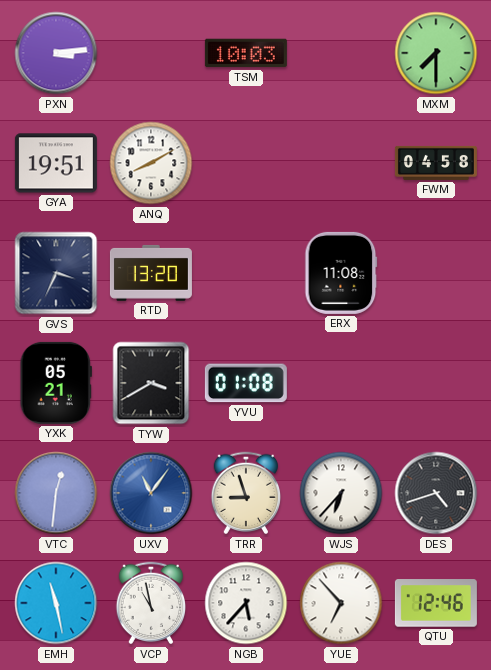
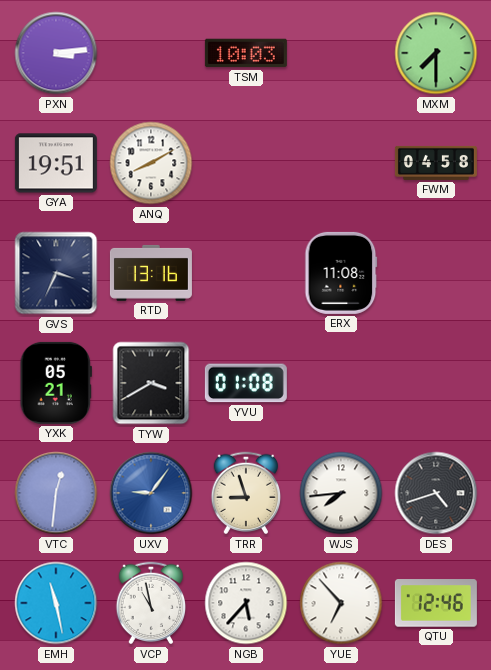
RTD: 13:20 -> 13:16 (151, 273)
UXV: 11:06 -> 9:06 (151, 493)
WJS: 6:37 -> 7:44 (341, 493)
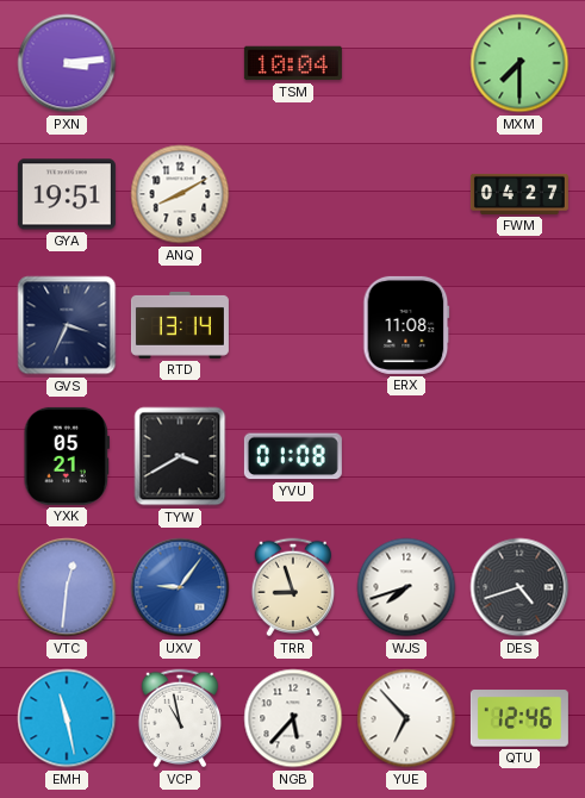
TSM: 10:03 -> 10:04 (293, 63)
FWM: 04:58 -> 04:27 (519, 194)
RTD: 13:16 -> 13:14 (180, 325)
WJS: 7:44 -> 7:42 (406, 587)
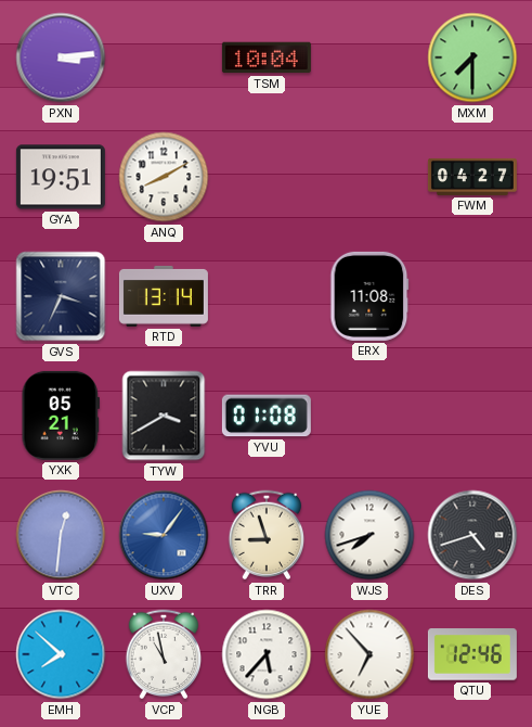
EMH: 11:28 -> 7:52 (61, 654)
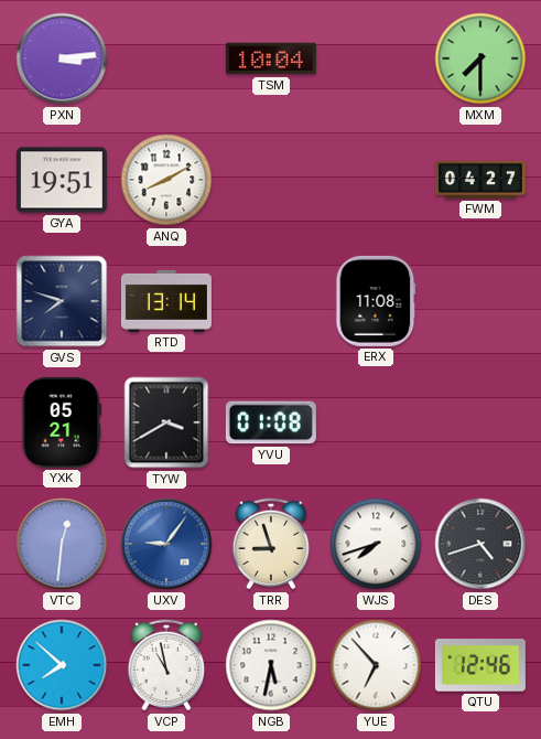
GVS: 3:34 -> 7:48 (62, 301)
NGB: 5:37 -> 5:32 (271, 665)
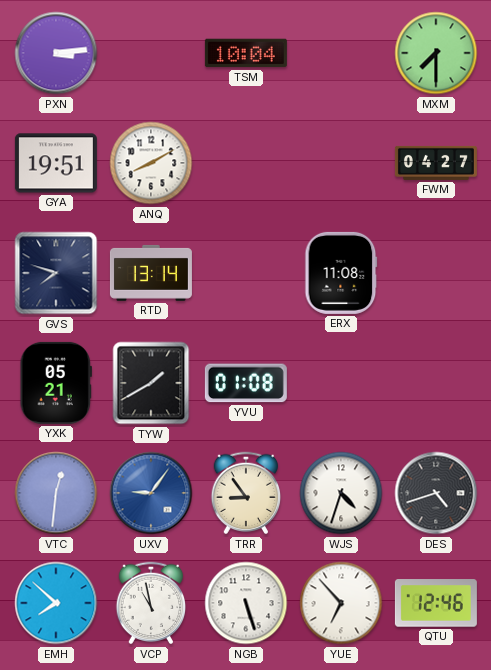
TYW: 3:40 -> 1:40 (151, 383)
TRR: 8:57 -> 8:54 (246, 493)
WJS: 7:42 -> 4:33 (341, 493)
NGB: 5:32 -> 5:27 (246, 603)
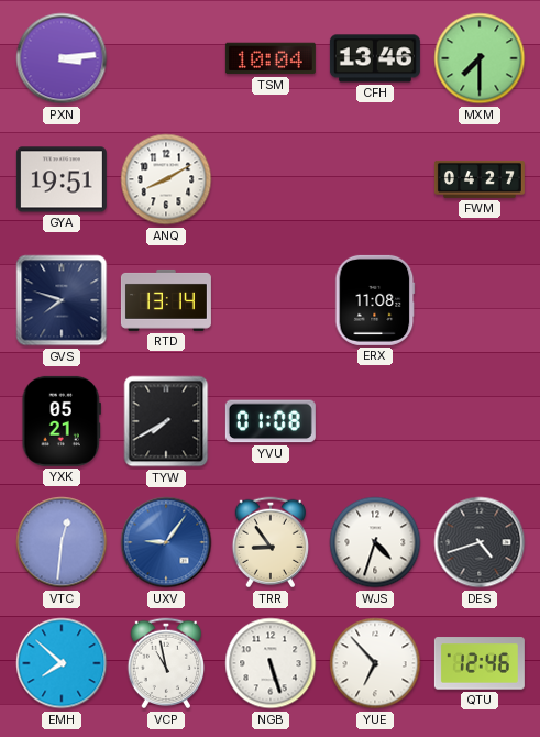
CFH: none -> 13:46 (375, 58)
TYW: 1:40 -> 7:40 (166, 421)
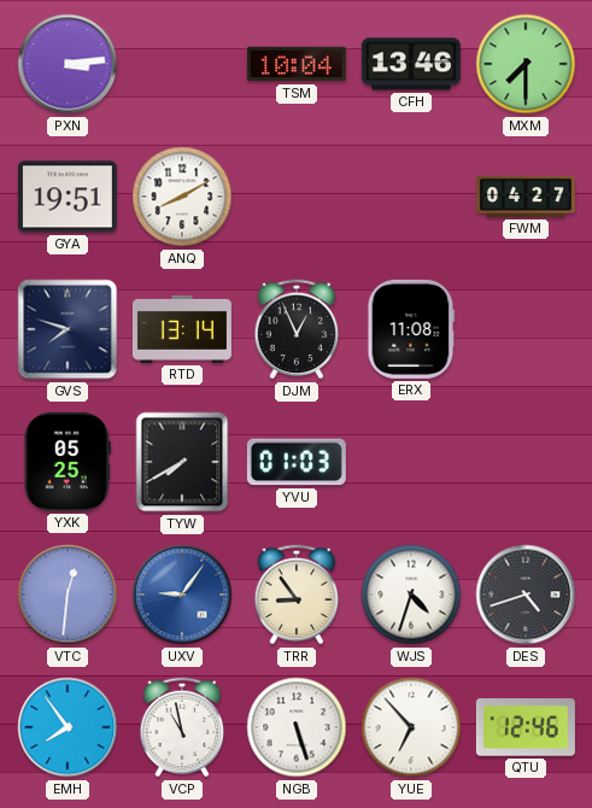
DJM: none -> 12:56 (297, 329)
YXK: 05:21 -> 05:25 (66, 462)
YVU: 01:08 -> 01:03 (297, 462)
EMH: 7:52 -> 7:54 (68, 727)
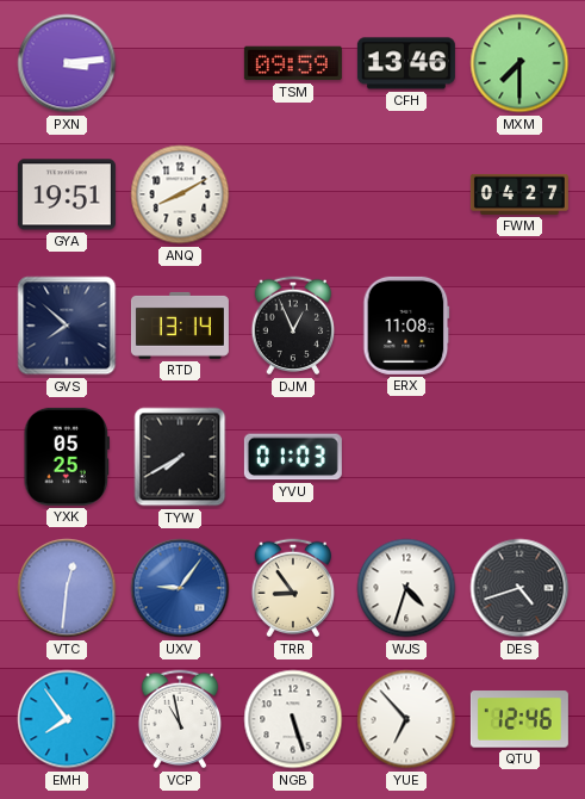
TSM: 10:04 -> 09:59 (293, 63)
GVS: 7:48 -> 7:52 (67, 326)
